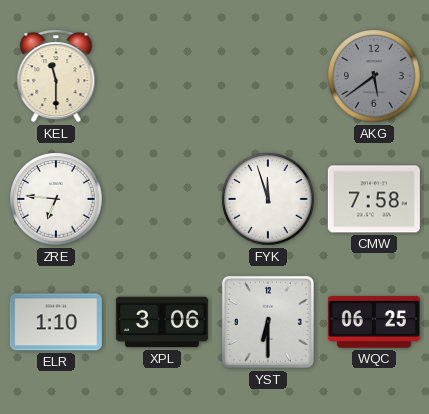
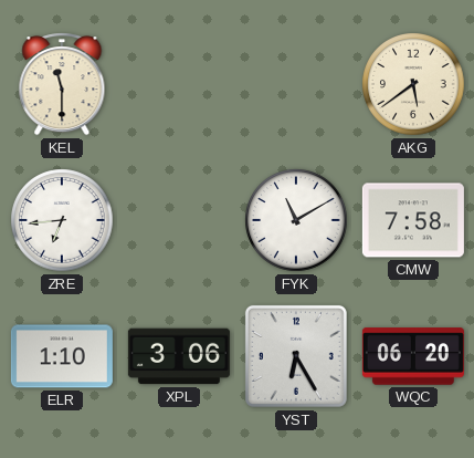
AKG dial: grey -> cream (413, 84)
ZRE: 6:46 -> 6:44 (62, 220)
FYK: 11:57 -> 11:10 (296, 220)
YST: 6:30 -> 6:25 (296, 356)
WQC: 06:25 -> 06:20 (413, 356)
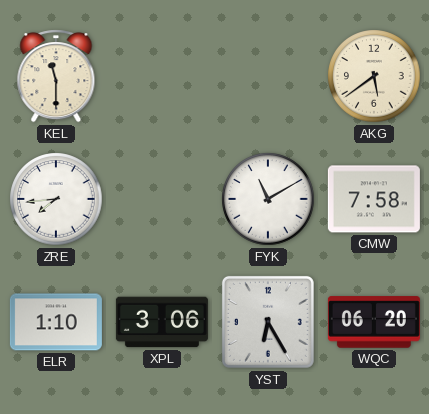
ZRE: 6:44 -> 7:44 (56, 199)
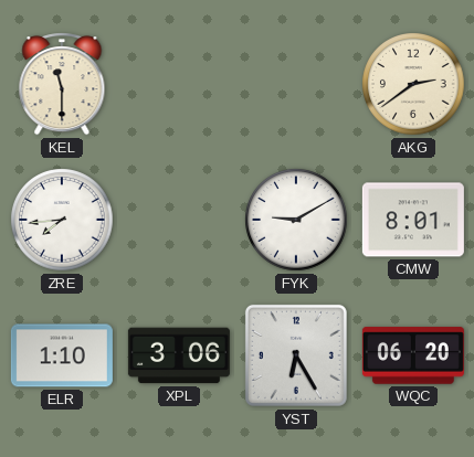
AKG: 5:39 -> 2:39 (413, 84)
FYK: 11:10 -> 9:10 (296, 220)
CMW: 7:58 -> 8:01 (413, 220)
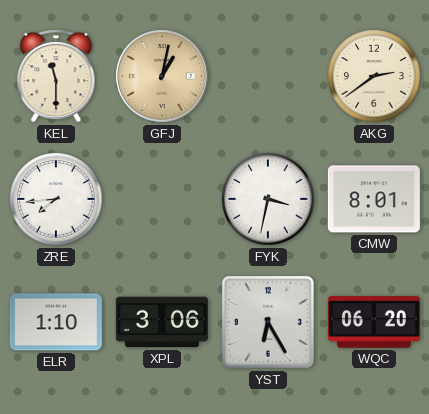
GFJ: none -> 1:02 (163, 77)
FYK: 9:10 -> 3:32 (268, 199)
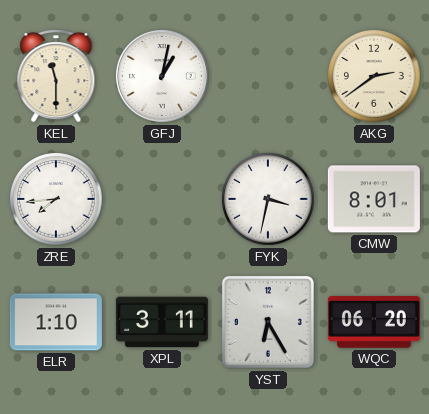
GFJ dial: champagne -> white (163, 77)
XPL: 3:06 -> 3:11 (162, 322)
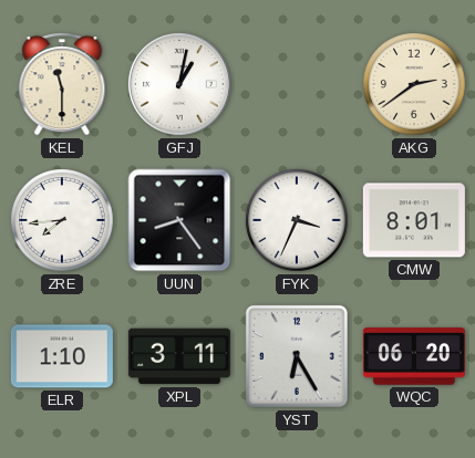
UUN: none -> 8:24 (179, 220)
FYK: 3:32 -> 3:34 (297, 220)
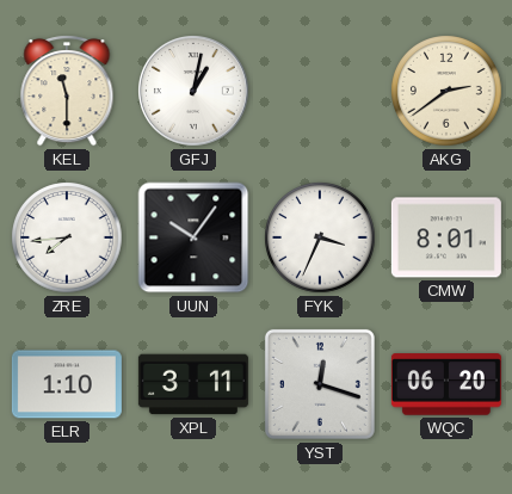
UUN: 8:24 -> 10:06 (193, 237)
YST: 6:25 -> 12:18 (320, 384)
